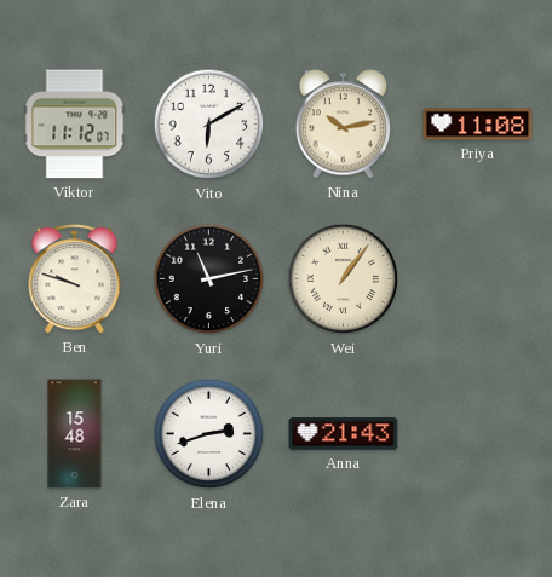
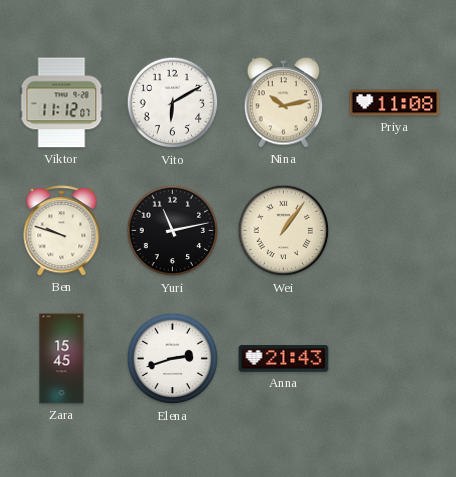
Zara: 15:48 -> 15:45 (62, 359)
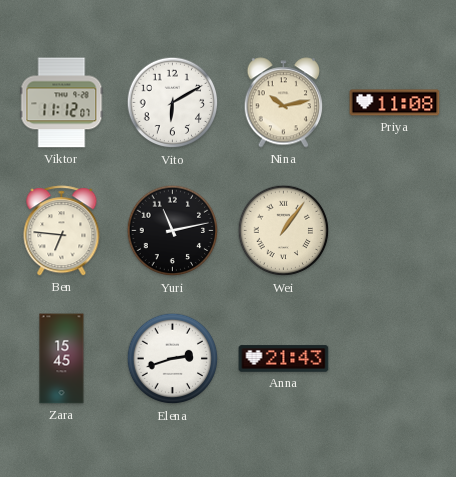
Ben: 9:48 -> 6:46 (62, 231)
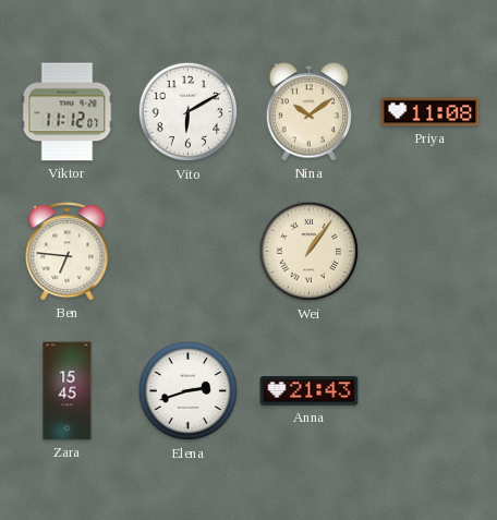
Nina: 10:13 -> 10:09 (310, 112)
Yuri: 11:13 -> none (173, 231)
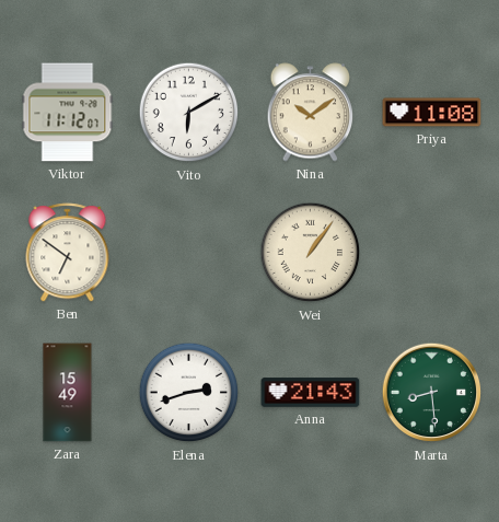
Ben: 6:46 -> 6:51 (68, 253)
Zara: 15:45 -> 15:49 (68, 393)
Marta: none -> 8:29 (432, 393)
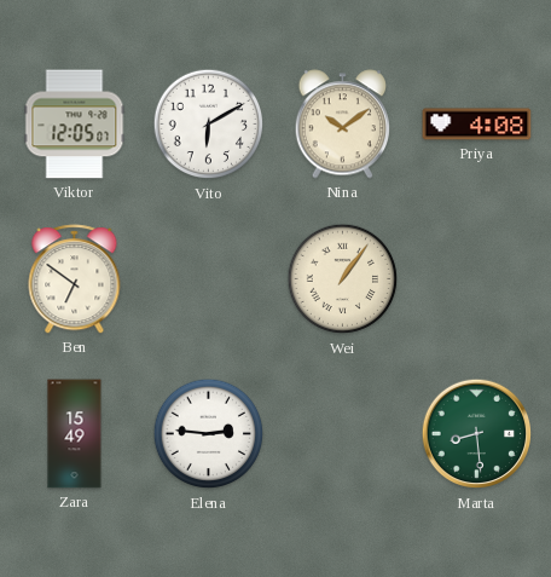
Viktor: 11:12 -> 12:05 (75, 125)
Priya: 11:08 -> 4:08 (477, 125)
Elena: 2:42 -> 2:46 (209, 434)
Anna: 21:43 -> none (311, 393)
